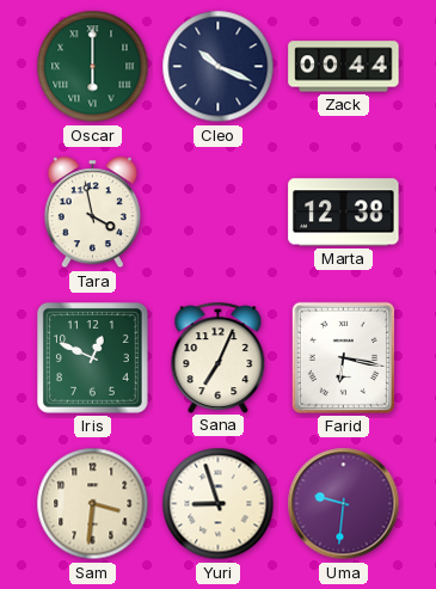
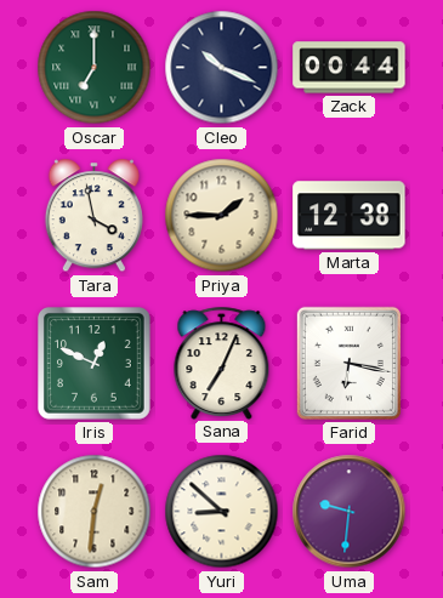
Oscar: 6:00 -> 7:00 (95, 68)
Priya: none -> 1:45 (222, 216)
Sam: 3:31 -> 12:31 (95, 512)
Yuri: 8:57 -> 8:52 (222, 512)
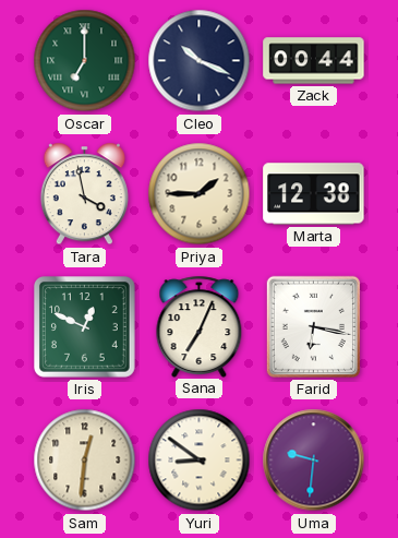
Yuri: 8:52 -> 8:51 (200, 461)
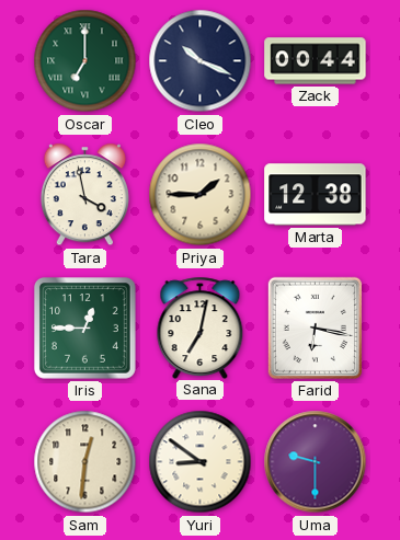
Iris: 12:49 -> 12:45 (85, 329)
Sana: 7:04 -> 7:02 (201, 328)
Uma: 9:31 -> 9:30 (316, 462)
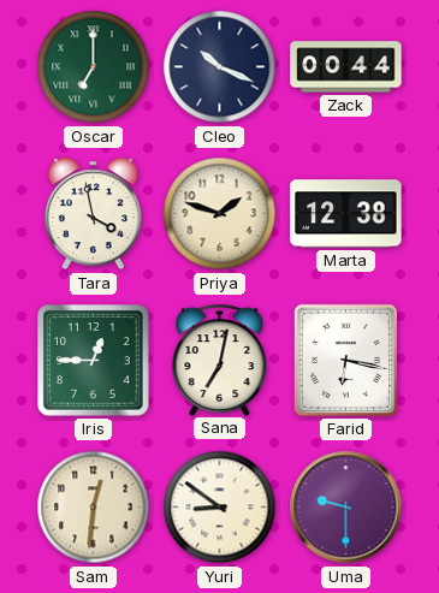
Priya: 1:45 -> 1:48 (220, 214)
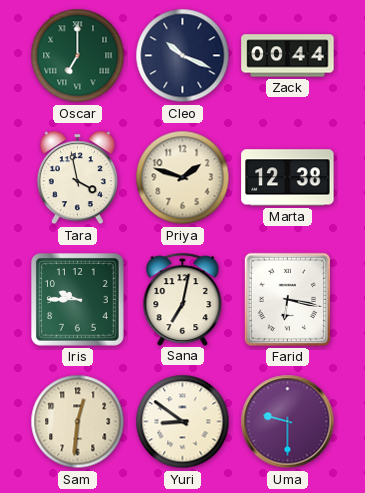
Iris: 12:45 -> 9:45 (78, 300)
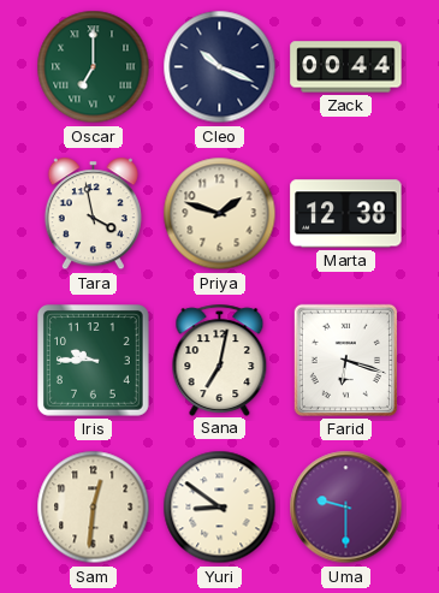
Farid: 6:17 -> 6:18 (345, 360)
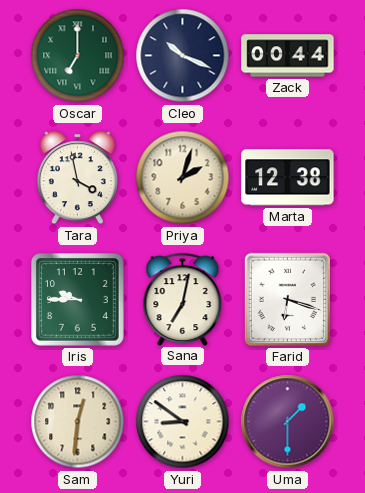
Priya: 1:48 -> 2:03 (183, 178)
Uma: 9:30 -> 1:30 (288, 422)
